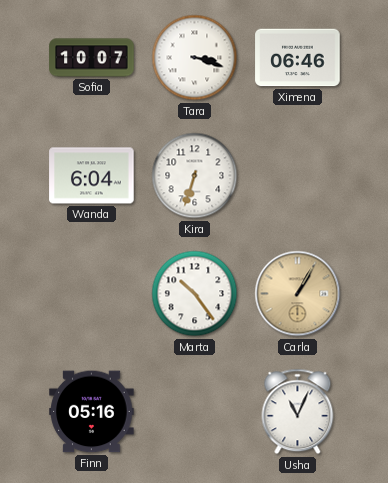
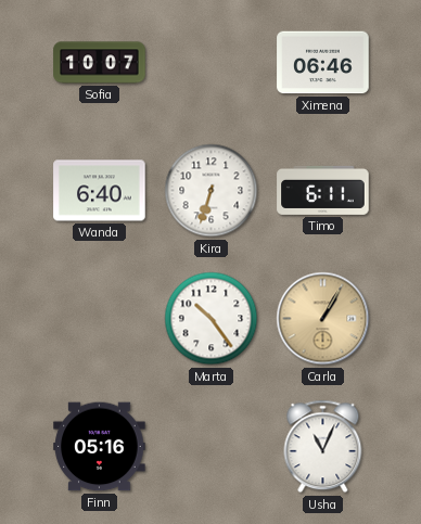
Tara: 3:18 -> none (195, 58)
Wanda: 6:04 -> 6:40 (100, 191)
Timo: none -> 6:11 (323, 190)
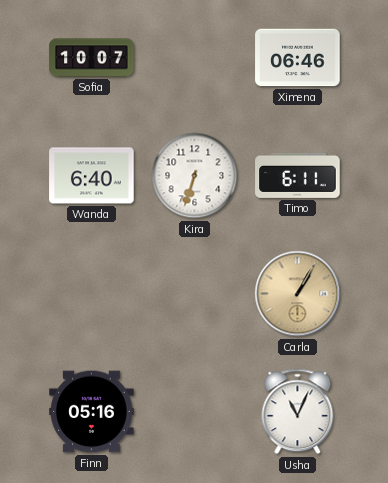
Marta: 10:24 -> none (212, 319)
